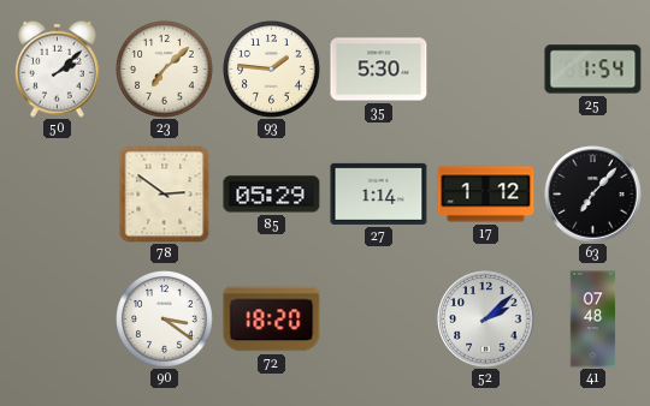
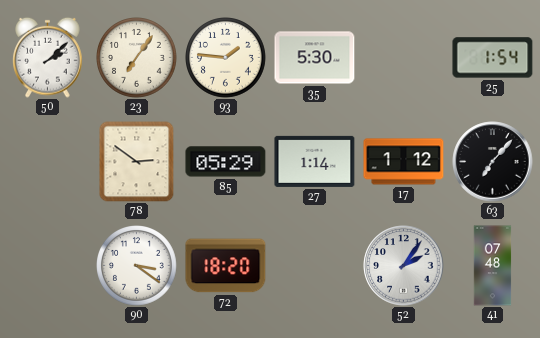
23: 7:08 -> 7:06 (137, 58)
52: 2:08 -> 2:06 (404, 266)
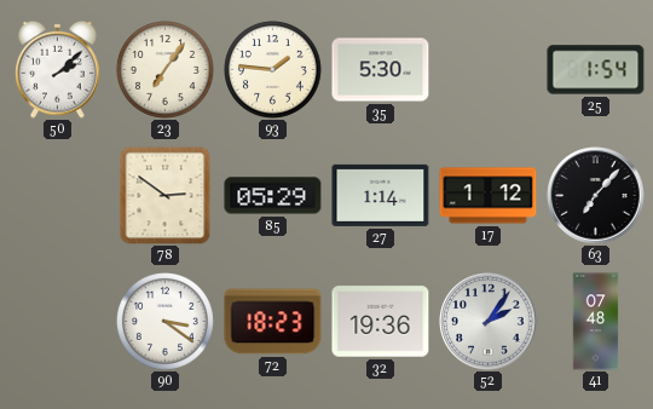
72: 18:20 -> 18:23 (273, 322)
32: none -> 19:36 (381, 322)
